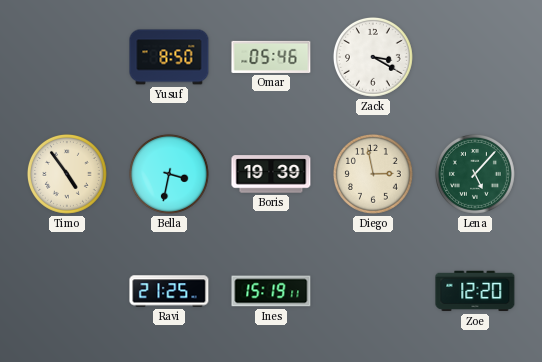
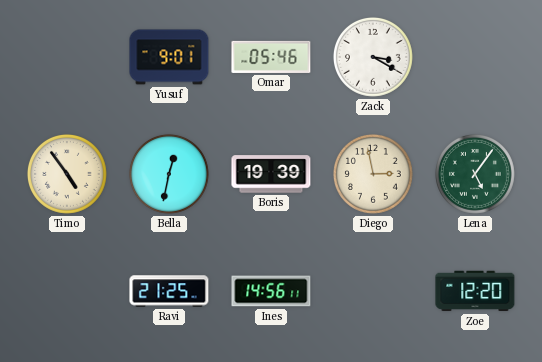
Yusuf: 8:50 -> 9:01 (169, 57)
Bella: 3:32 -> 12:32 (169, 174)
Lena: 5:07 -> 5:06 (475, 174)
Ines: 15:19 -> 14:56 (271, 291)
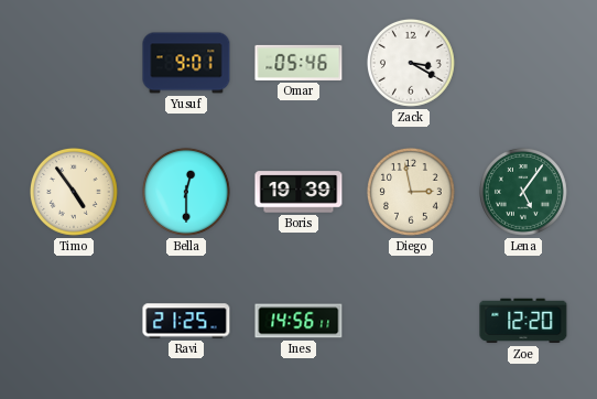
Bella: 12:32 -> 12:30 (186, 192)
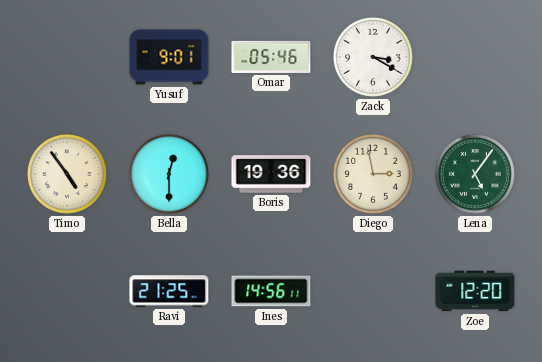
Boris: 19:39 -> 19:36 (271, 174)
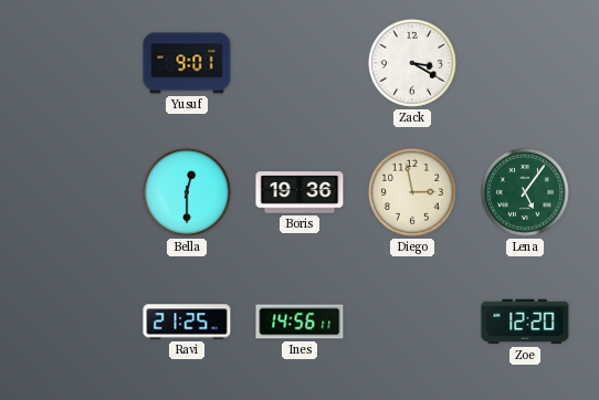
Omar: 05:46 -> none (271, 57)
Timo: 4:54 -> none (67, 174)
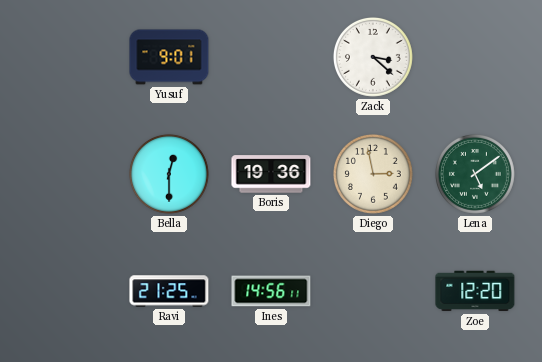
Zack: 3:20 -> 3:22 (373, 57)
Lena: 5:06 -> 5:09 (475, 174)
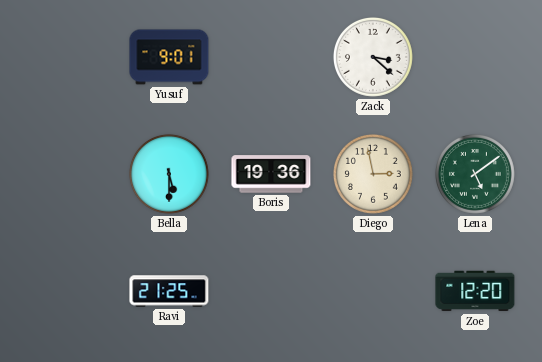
Bella: 12:30 -> 5:30 (169, 174)
Ines: 14:56 -> none (271, 291)
